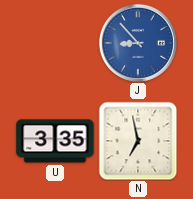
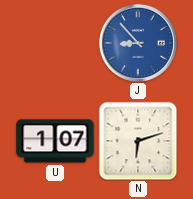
U: 3:35 -> 1:07 (55, 141)
N: 6:58 -> 6:12 (138, 141)
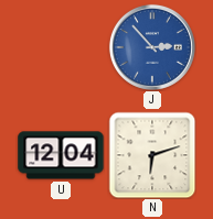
J: 8:53 -> 2:53 (152, 47)
U: 1:07 -> 12:04 (61, 155)
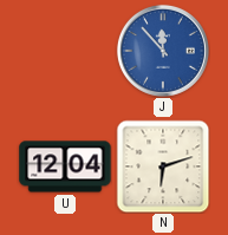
J: 2:53 -> 11:53 (163, 51)
